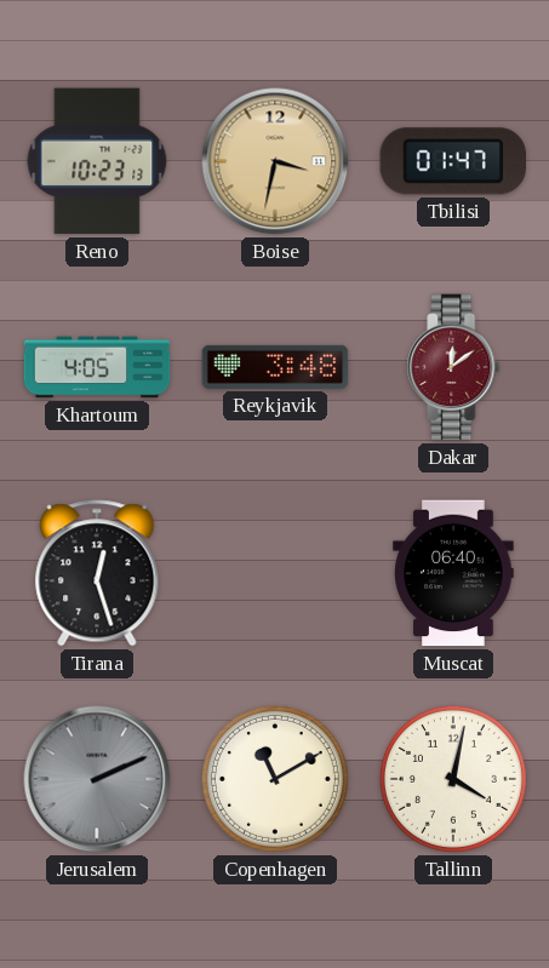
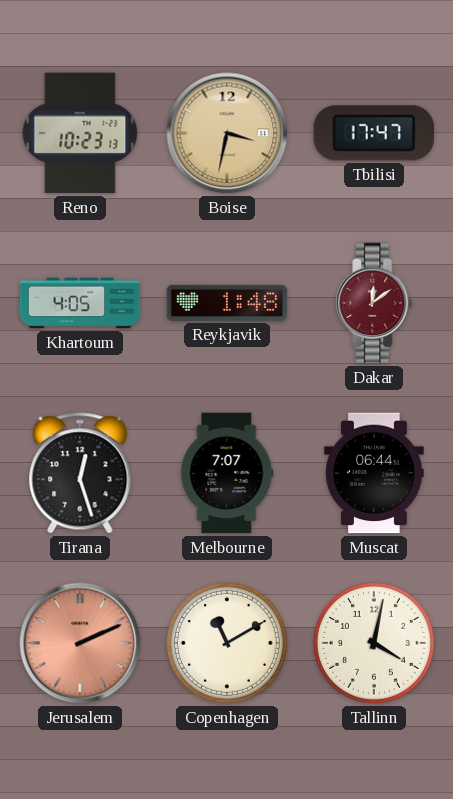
Tbilisi: 01:47 -> 17:47 (373, 133)
Reykjavik: 3:48 -> 1:48 (227, 303)
Melbourne: none -> 7:07 (227, 473)
Muscat: 06:40 -> 06:44 (374, 473)
Jerusalem dial: grey -> salmon (80, 643)
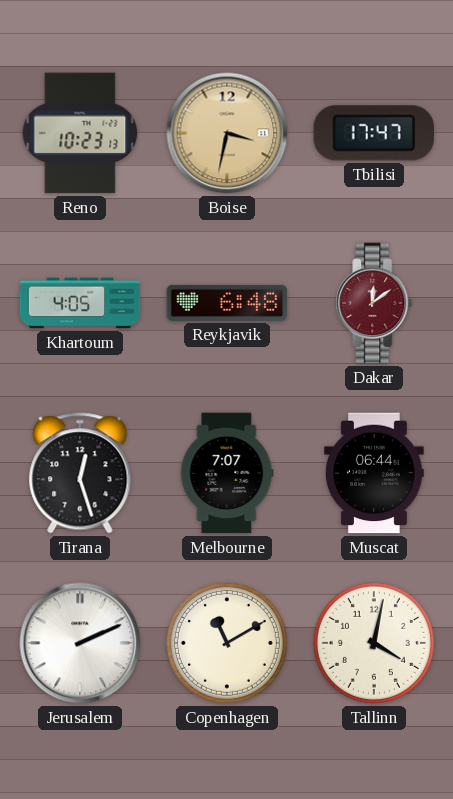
Reykjavik: 1:48 -> 6:48 (227, 303)
Jerusalem dial: salmon -> white (80, 643)
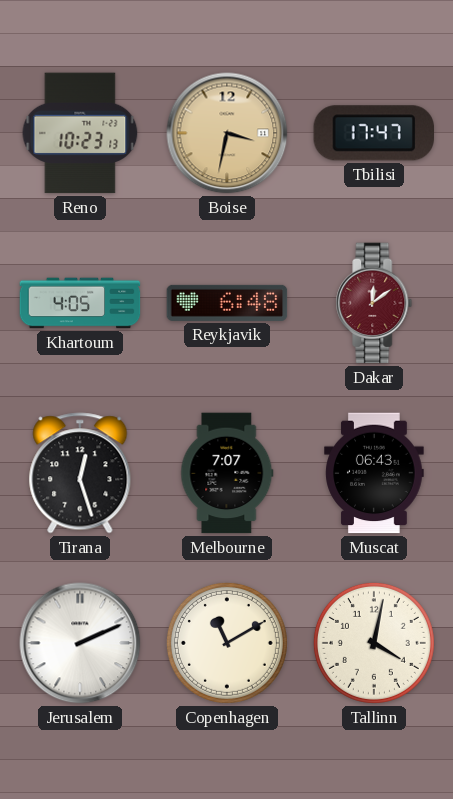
Muscat: 06:44 -> 06:43 (374, 473)
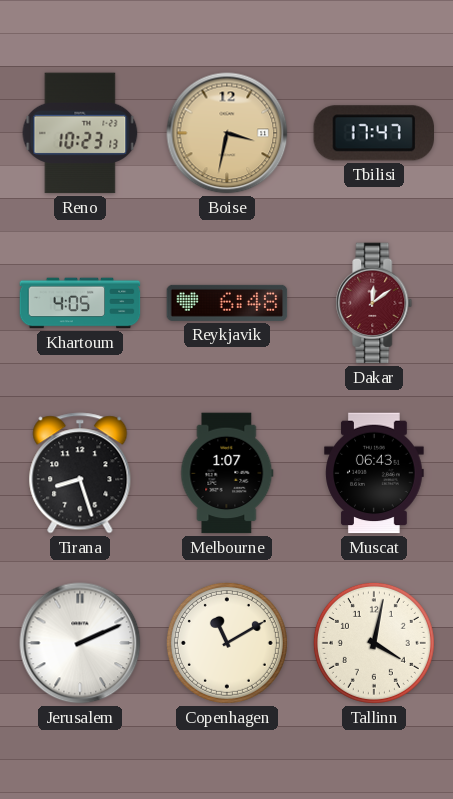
Tirana: 12:27 -> 8:27 (80, 473)
Melbourne: 7:07 -> 1:07 (227, 473)
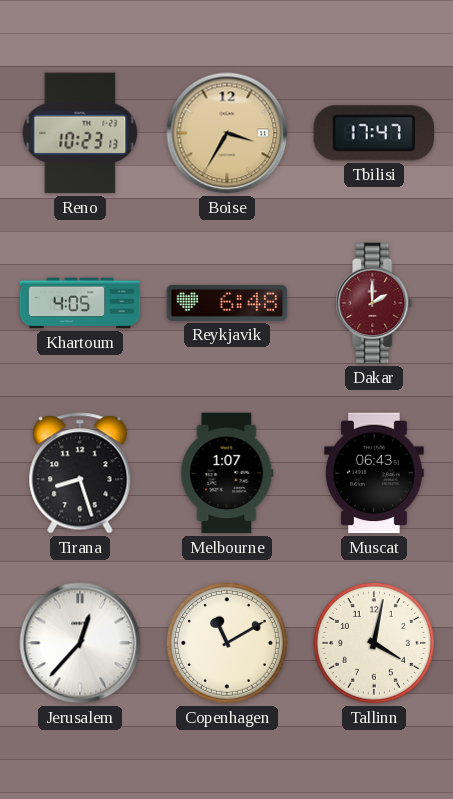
Boise: 3:32 -> 3:35 (227, 133)
Dakar: 12:09 -> 2:00 (374, 303)
Jerusalem: 2:11 -> 12:37 (80, 643)
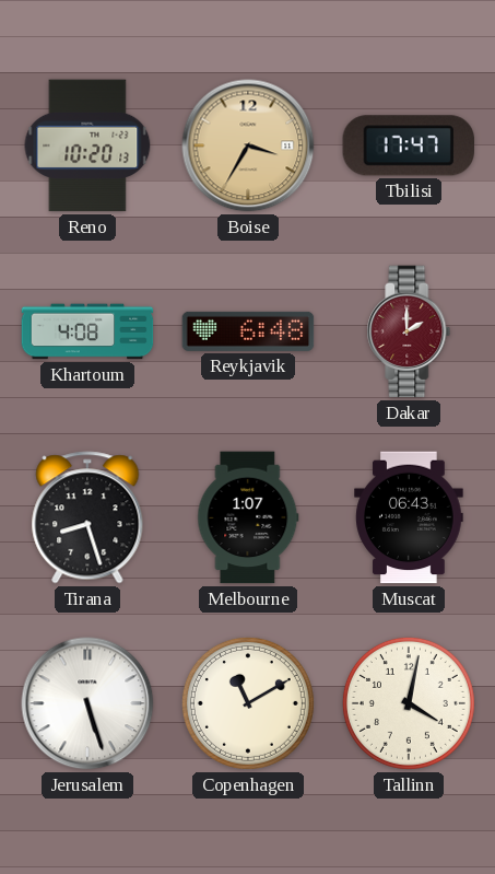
Reno: 10:23 -> 10:20 (87, 145)
Khartoum: 4:05 -> 4:08 (87, 331)
Jerusalem: 12:37 -> 5:27 (87, 703)
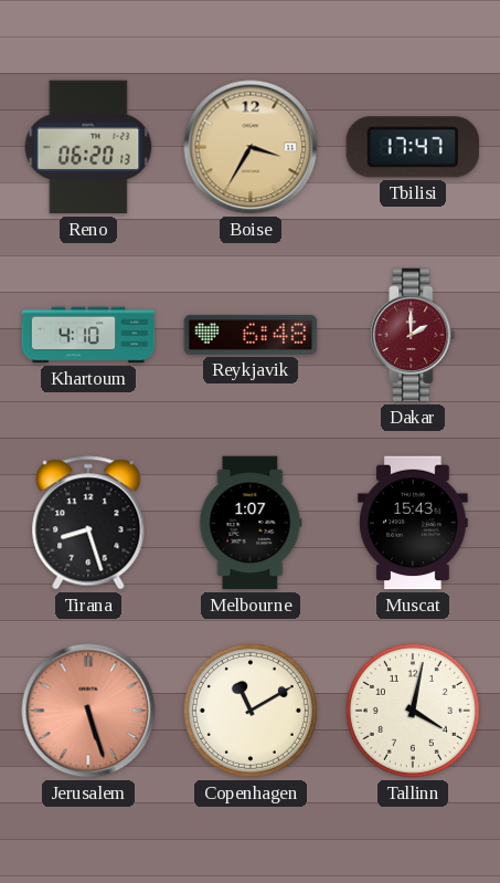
Reno: 10:20 -> 06:20 (88, 147)
Khartoum: 4:08 -> 4:10 (88, 335)
Muscat: 06:43 -> 15:43 (413, 523)
Jerusalem dial: white -> salmon (88, 711)
